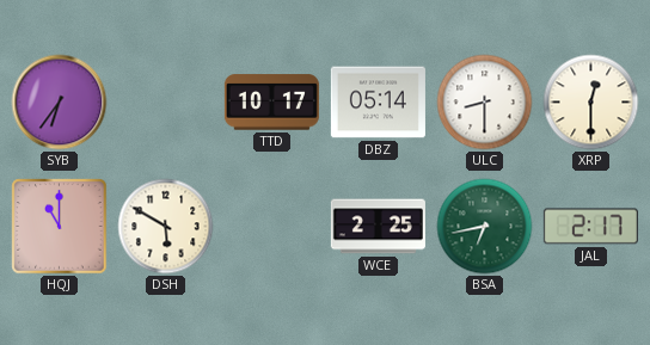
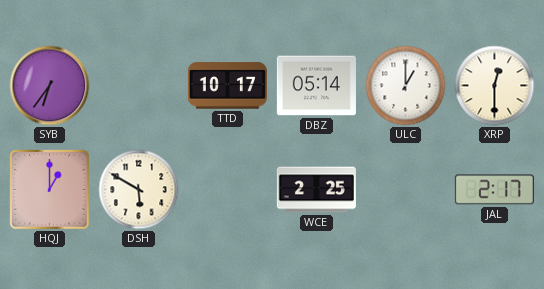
ULC: 8:30 -> 1:00 (406, 86)
HQJ: 11:00 -> 1:00 (50, 190)
BSA: 6:43 -> none (485, 227)
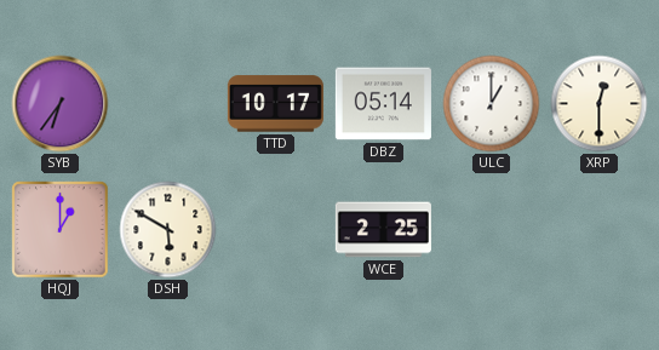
JAL: 2:17 -> none (494, 190)
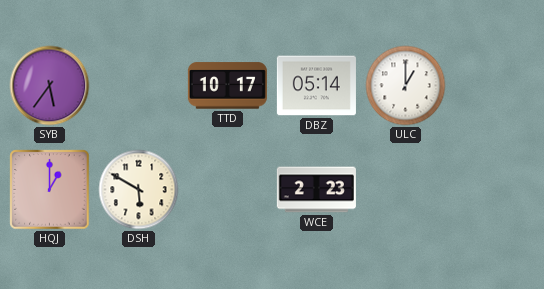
SYB: 6:36 -> 5:36 (50, 86)
XRP: 12:30 -> none (600, 104)
WCE: 2:25 -> 2:23 (316, 190)
